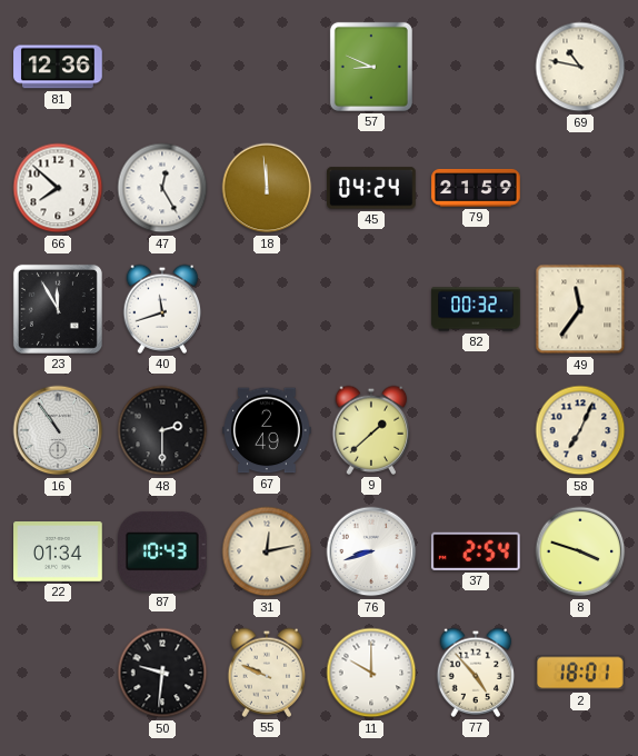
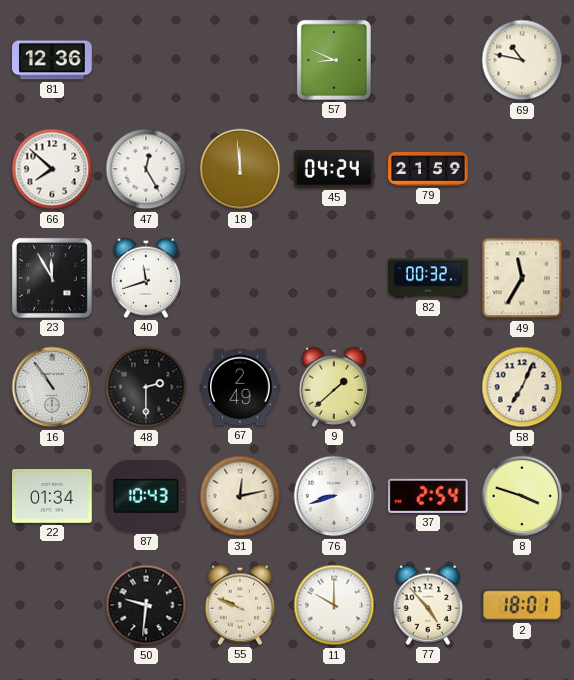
49: 11:36 -> 11:35 (522, 278)
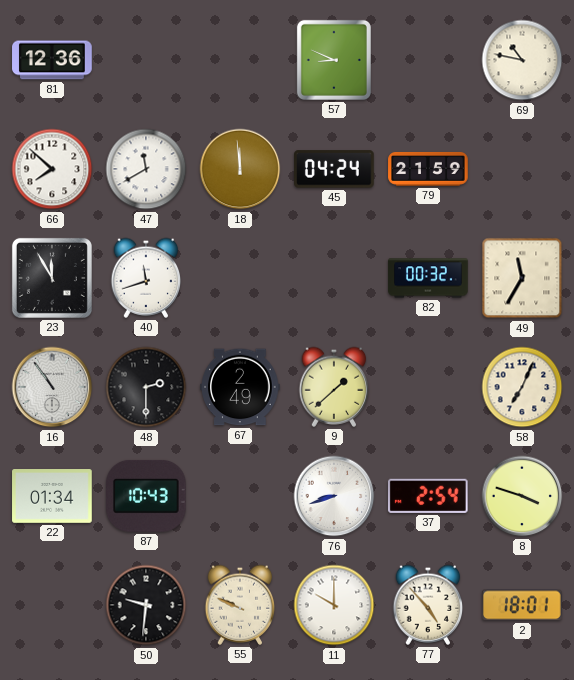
47: 12:25 -> 11:40 (146, 169)
31: 12:13 -> none (240, 496)
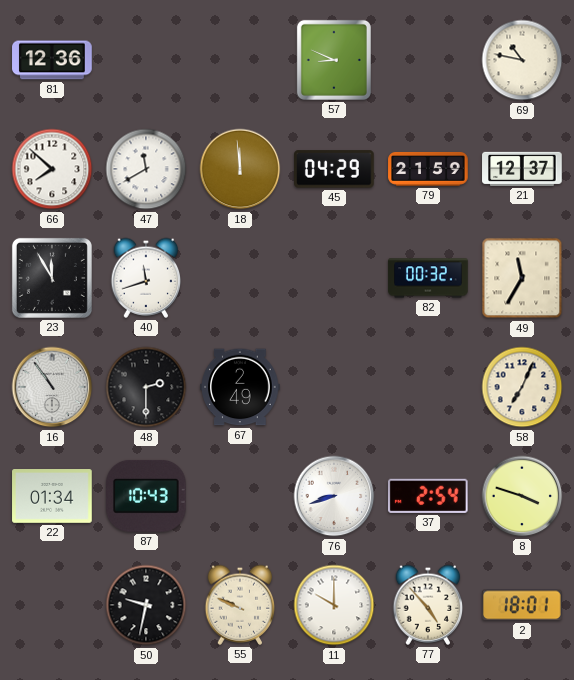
45: 04:24 -> 04:29 (334, 169)
21: none -> 12:37 (522, 169)
9: 1:38 -> none (334, 387)
50: 9:31 -> 9:32 (146, 605)
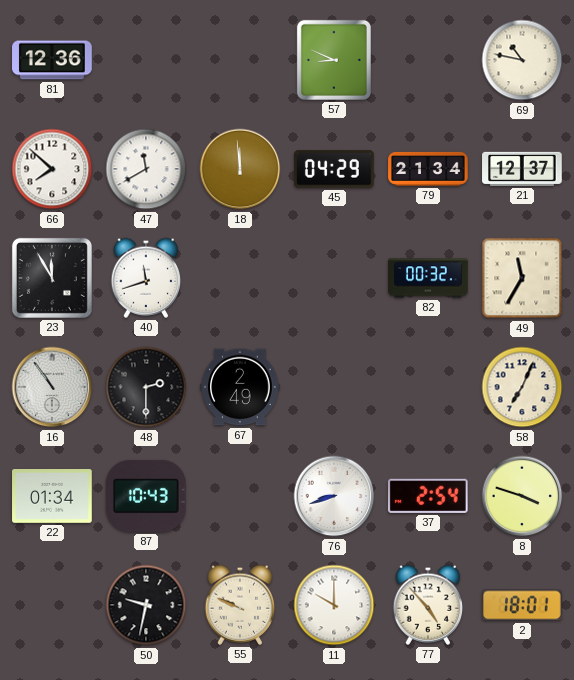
79: 21:59 -> 21:34 (428, 169)
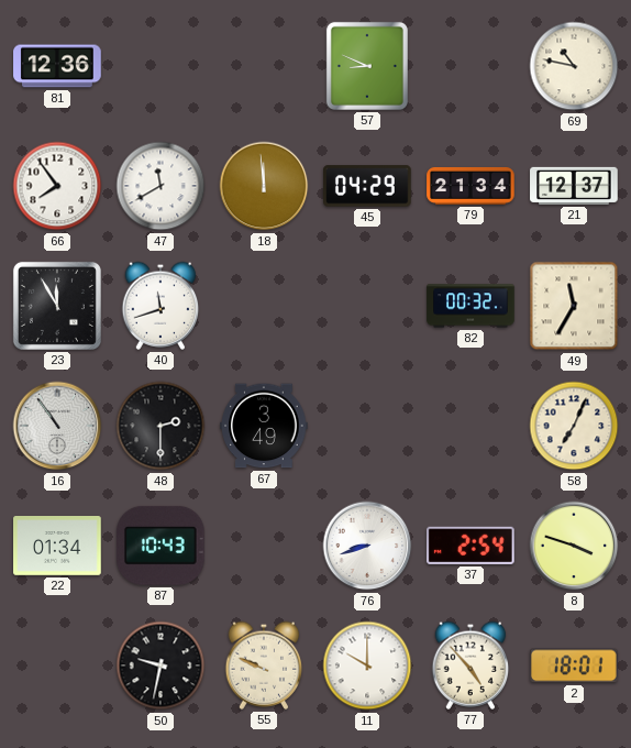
66: 7:52 -> 7:54 (57, 186)
67: 2:49 -> 3:49 (264, 426)
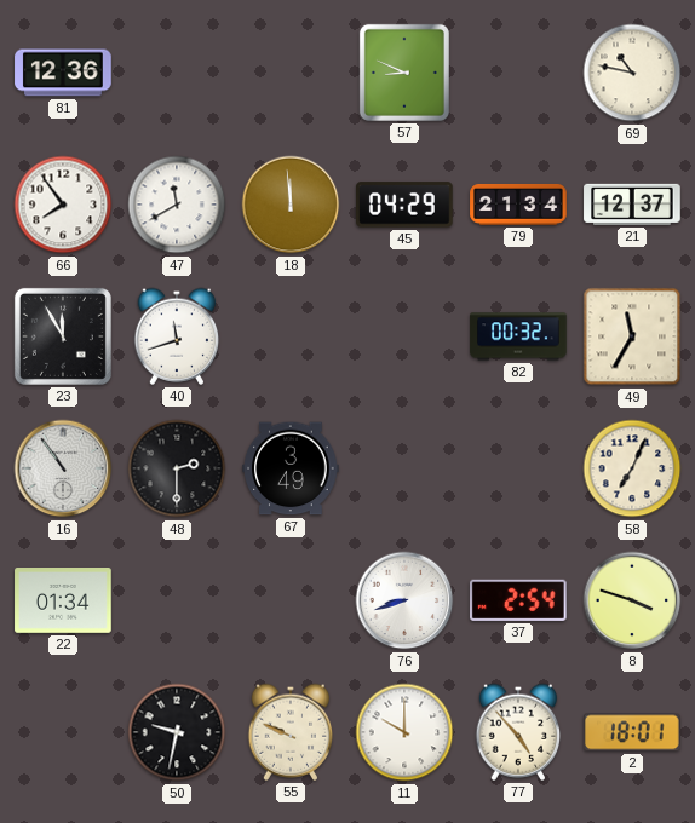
87: 10:43 -> none (162, 546)
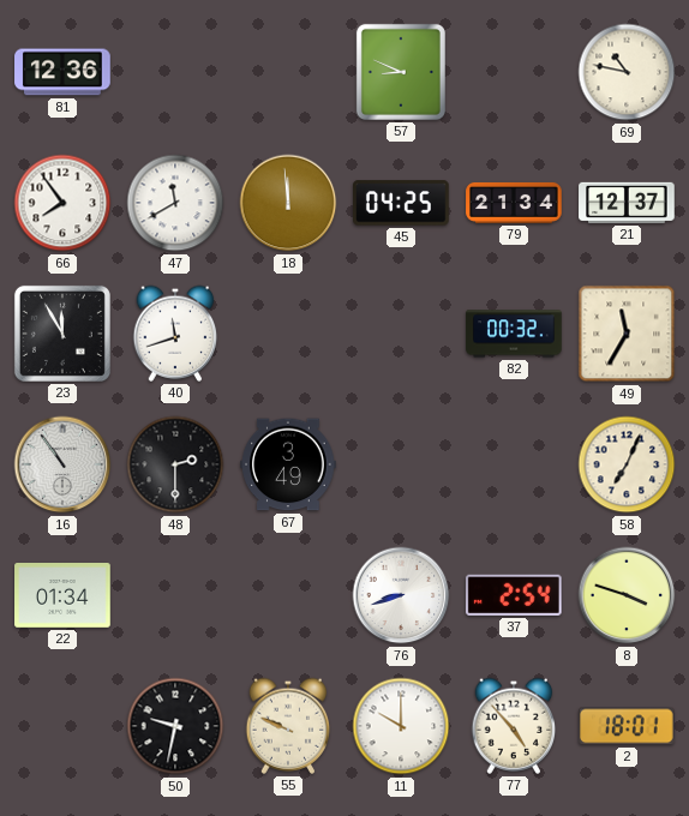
45: 04:29 -> 04:25 (401, 203)
